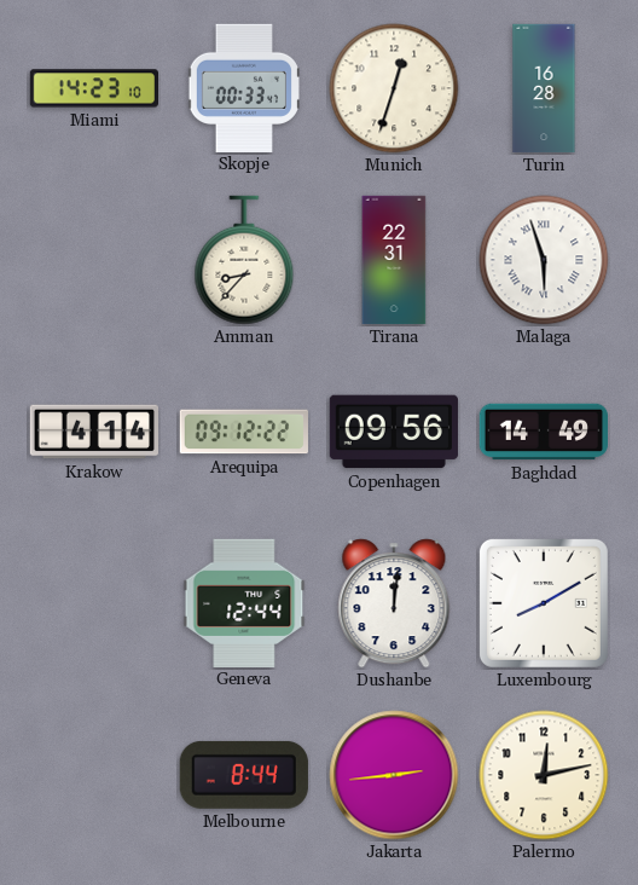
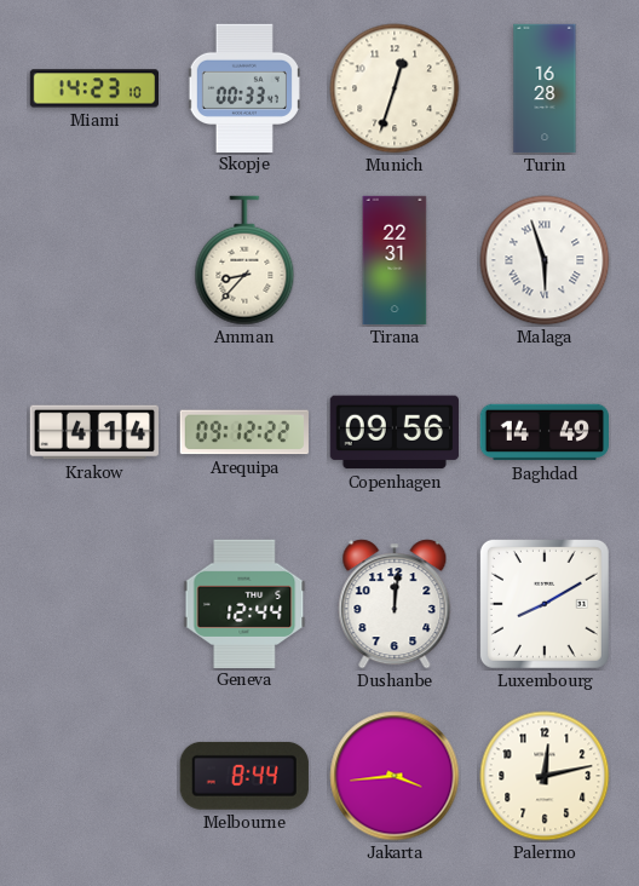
Jakarta: 2:44 -> 3:44 (395, 776)
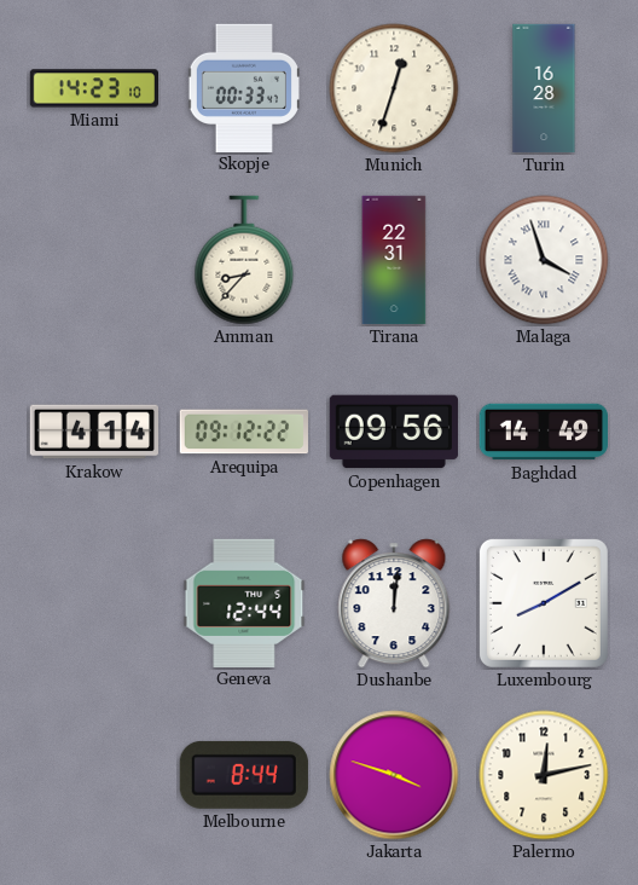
Malaga: 5:57 -> 3:57 (544, 260)
Jakarta: 3:44 -> 3:48 (394, 775)
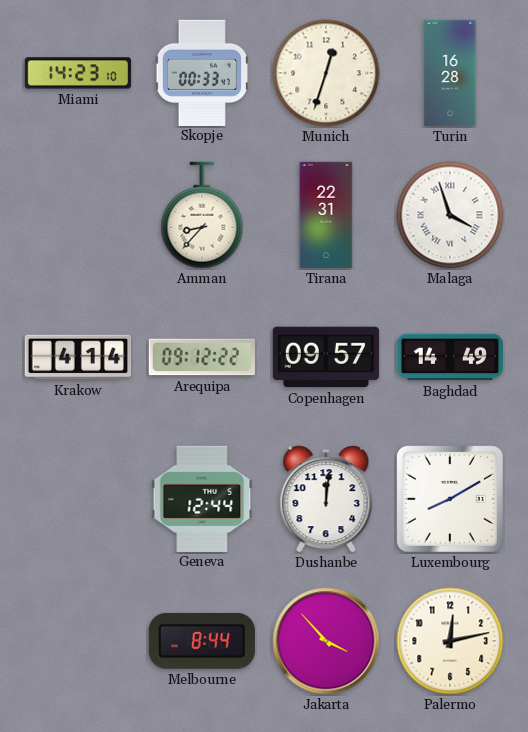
Copenhagen: 09:56 -> 09:57 (326, 357)
Jakarta: 3:48 -> 3:53 (326, 641)
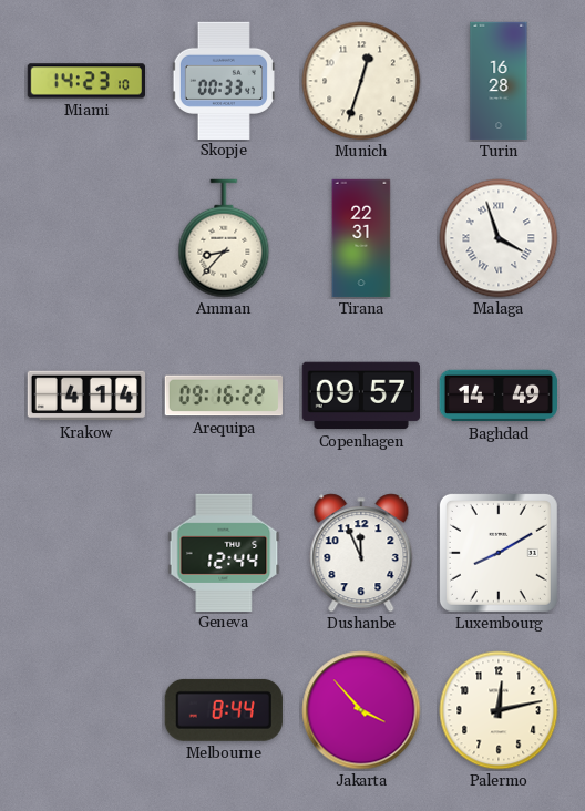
Arequipa: 09:12 -> 09:16 (224, 396)
Dushanbe: 12:01 -> 11:56 (361, 553)
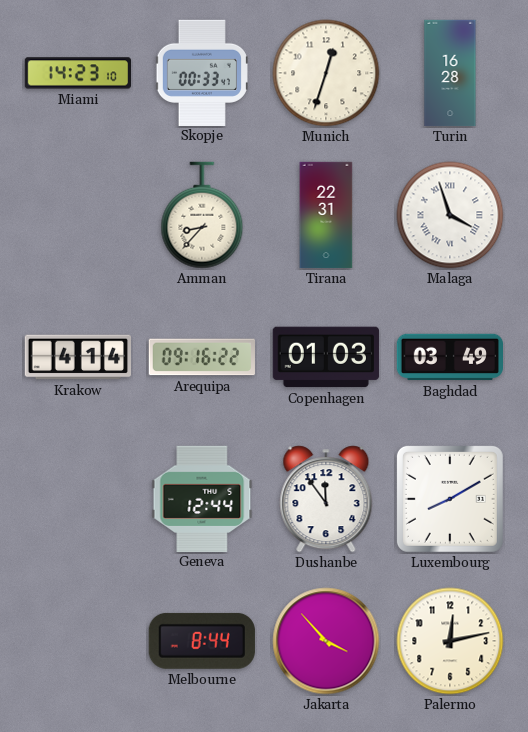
Copenhagen: 09:57 -> 01:03 (326, 357)
Baghdad: 14:49 -> 03:49 (449, 357)
Dushanbe: 11:56 -> 11:54 (326, 499)
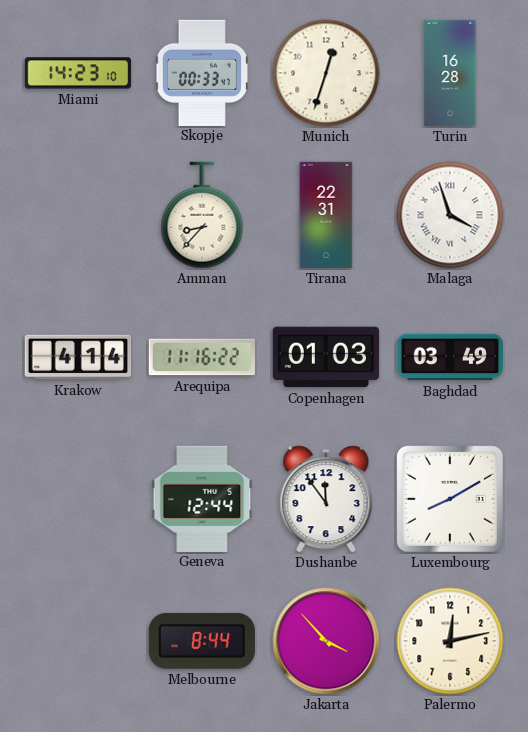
Arequipa: 09:16 -> 11:16 (202, 357)
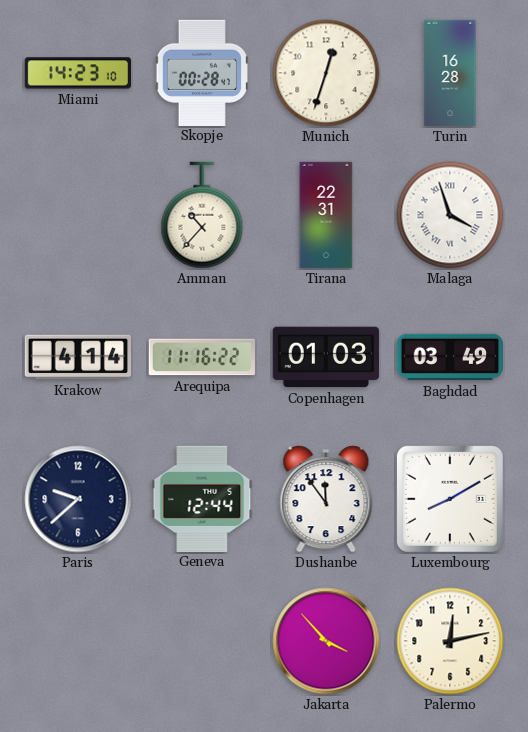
Skopje: 00:33 -> 00:28 (202, 72)
Amman: 8:37 -> 10:37 (202, 215)
Paris: none -> 9:38 (78, 499)
Melbourne: 8:44 -> none (202, 641)
